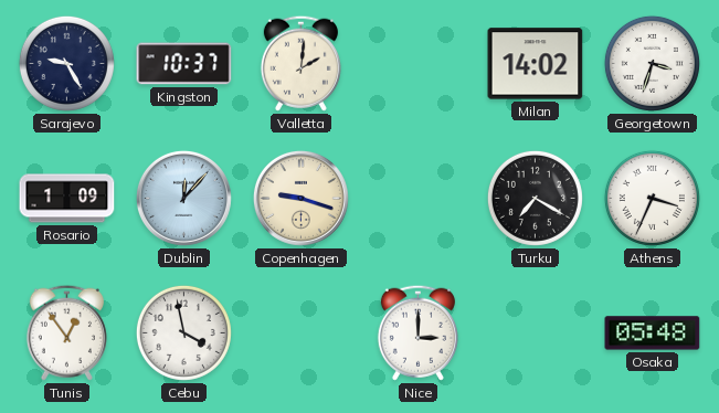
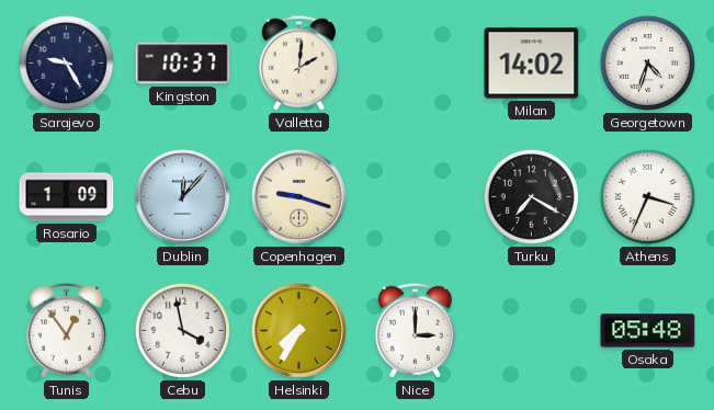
Georgetown: 3:33 -> 4:33 (647, 62)
Helsinki: none -> 7:35 (298, 330)
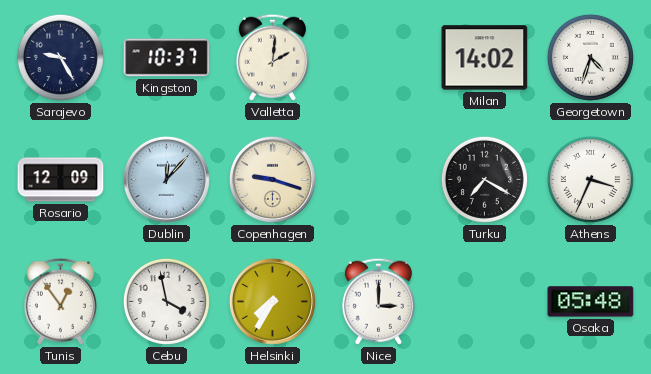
Rosario: 1:09 -> 12:09 (61, 180)
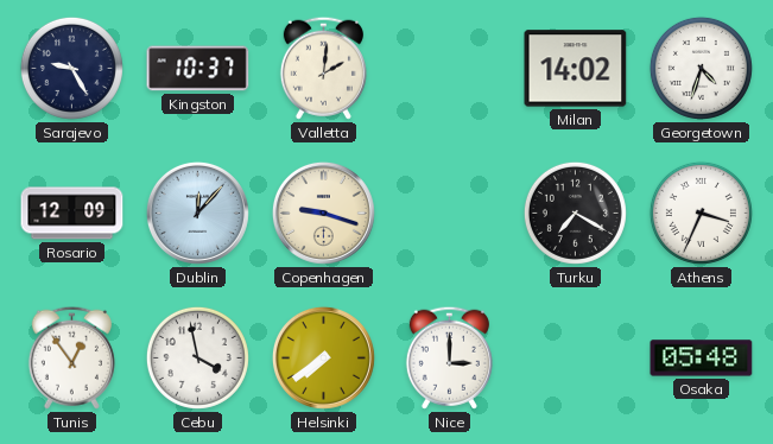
Helsinki: 7:35 -> 7:39 (323, 357)
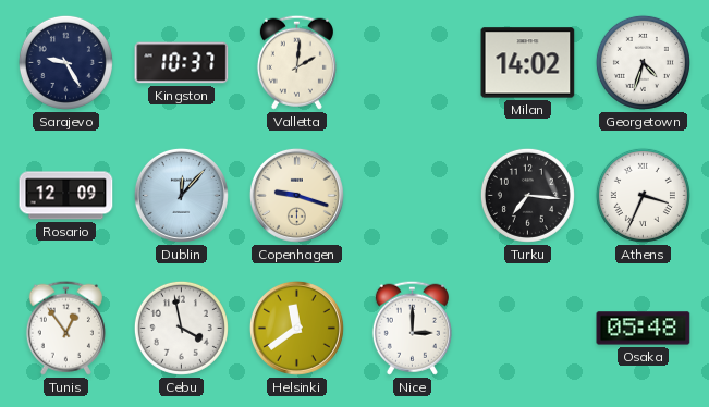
Turku: 7:20 -> 7:16 (527, 195)
Helsinki: 7:39 -> 11:39 (296, 328)
